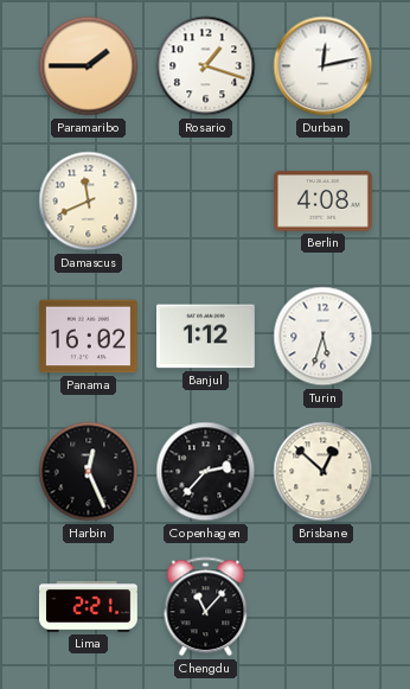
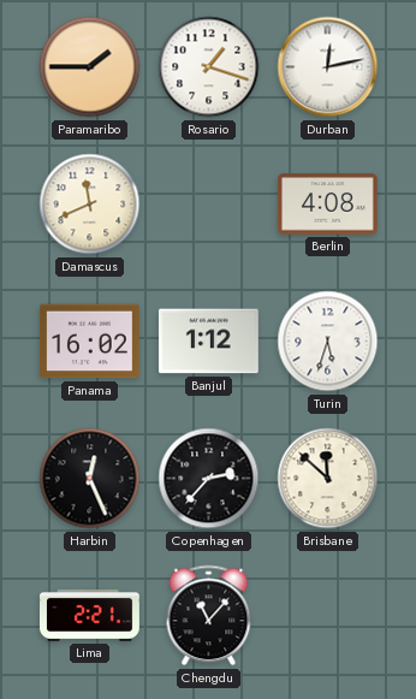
Brisbane: 12:52 -> 11:52 (328, 479)
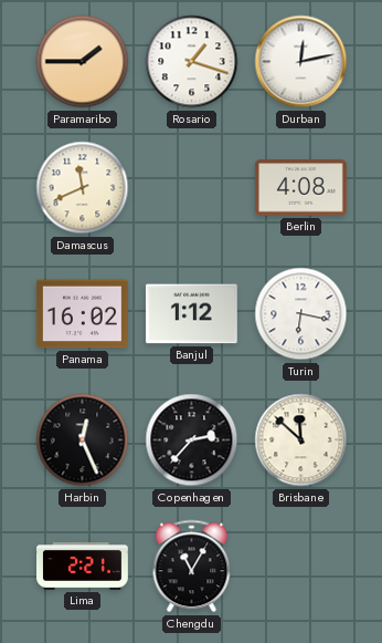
Turin: 5:33 -> 6:17 (301, 314)
Chengdu: 11:07 -> 11:05 (192, 567)
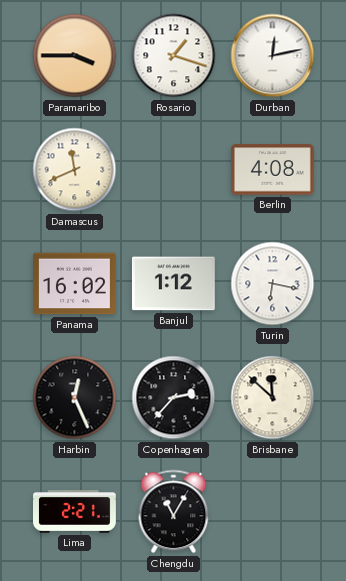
Paramaribo: 1:45 -> 3:45 (75, 56)
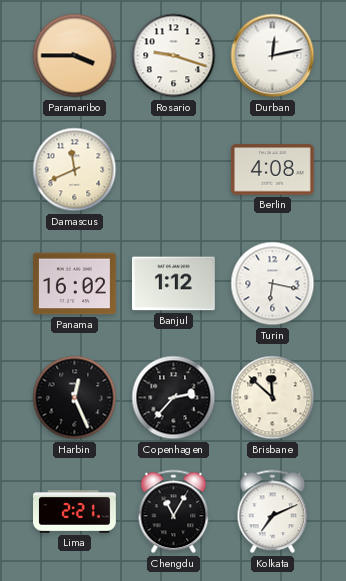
Rosario: 1:18 -> 9:18 (174, 56)
Kolkata: none -> 7:11 (273, 512)
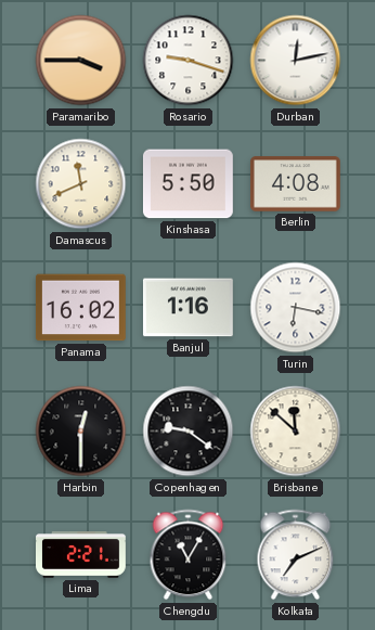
Kinshasa: none -> 5:50 (187, 184)
Banjul: 1:12 -> 1:16 (187, 308)
Harbin: 12:26 -> 12:30 (81, 432)
Copenhagen: 2:37 -> 9:21 (189, 432)
